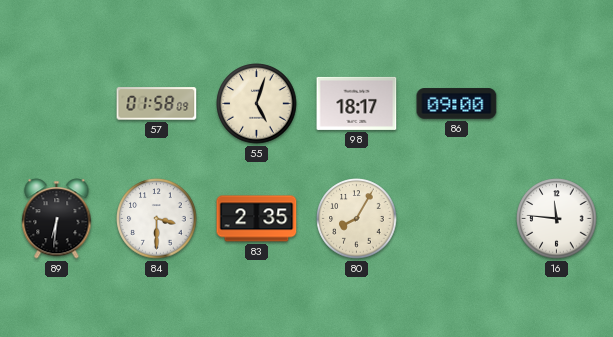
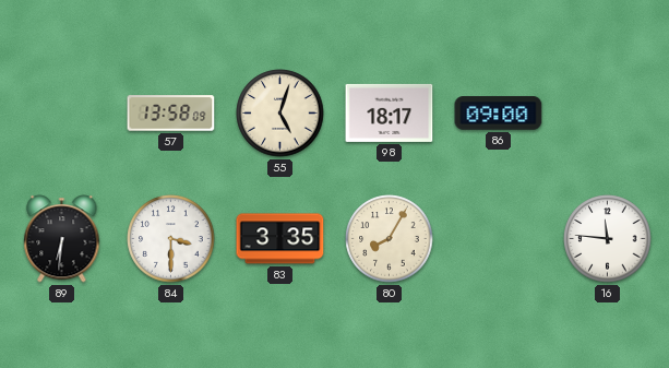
57: 01:58 -> 13:58 (171, 114)
83: 2:35 -> 3:35 (280, 239)
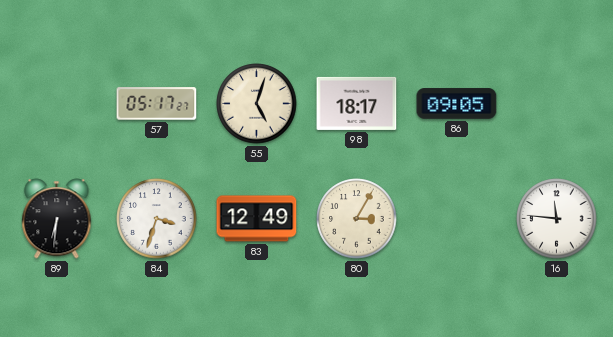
57: 13:58 -> 05:17 (157, 104)
86: 09:00 -> 09:05 (457, 104)
84: 3:30 -> 3:33 (157, 219)
83: 3:35 -> 12:49 (257, 219)
80: 8:05 -> 3:05 (357, 219)
